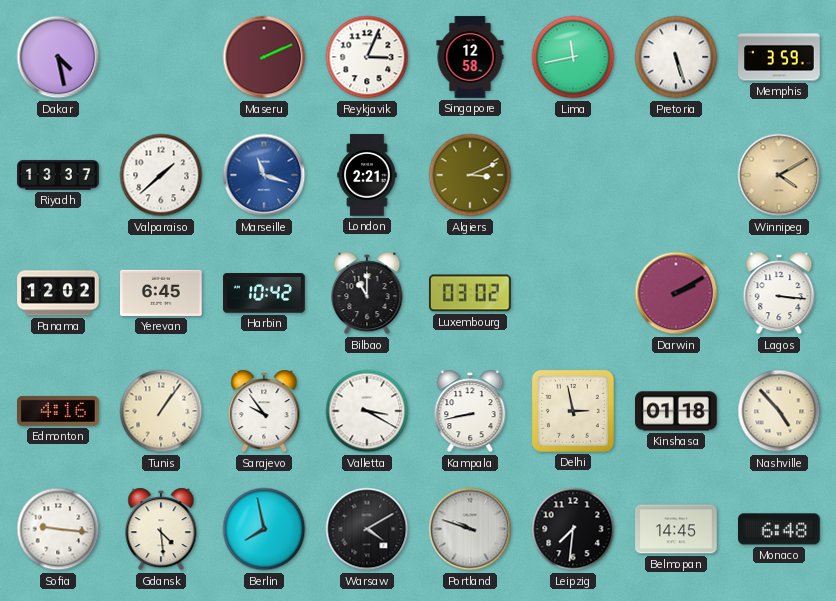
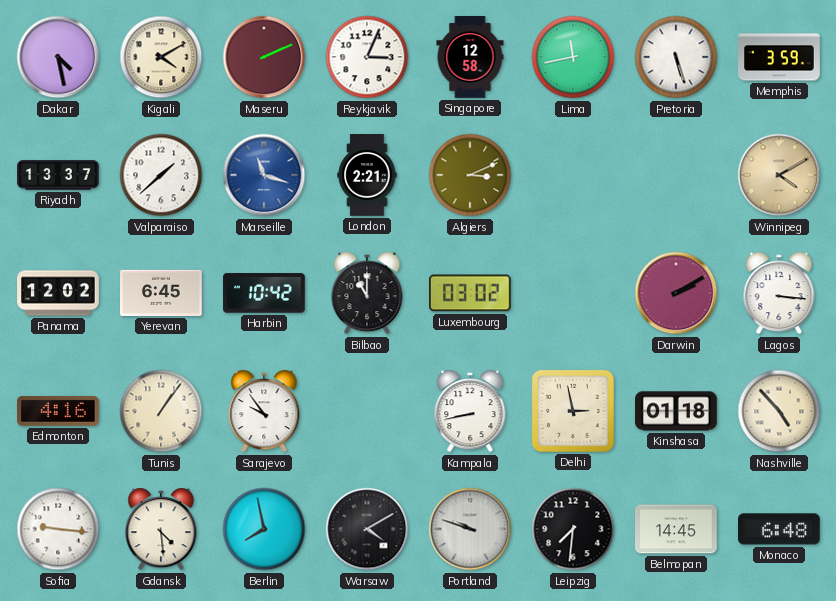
Kigali: none -> 4:10 (161, 57)
Valletta: 3:20 -> none (367, 411)
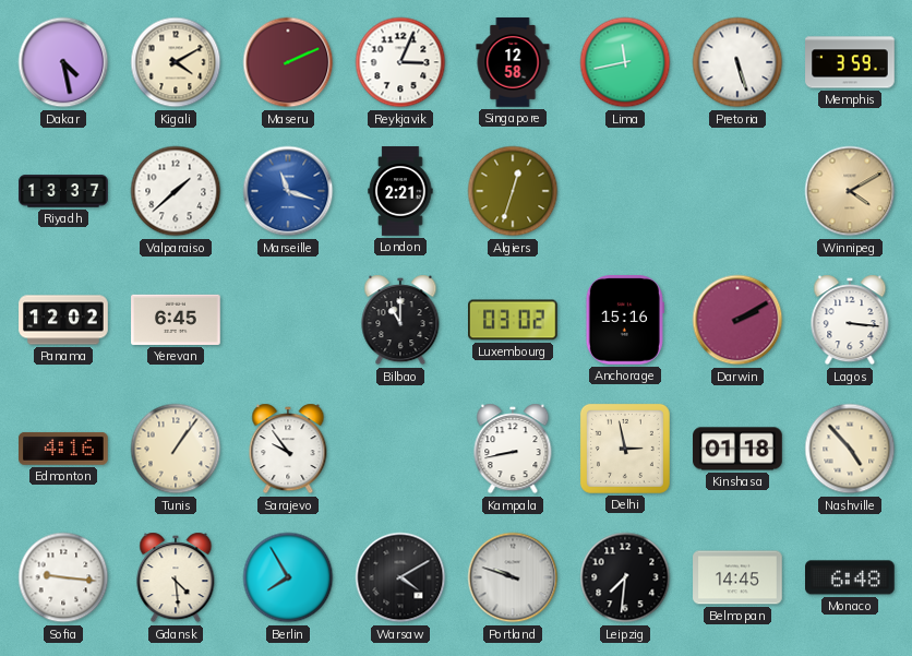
Algiers: 3:11 -> 12:33 (513, 191)
Harbin: 10:42 -> none (264, 293)
Anchorage: none -> 15:16 (625, 320)
Berlin: 7:58 -> 7:55 (288, 577)
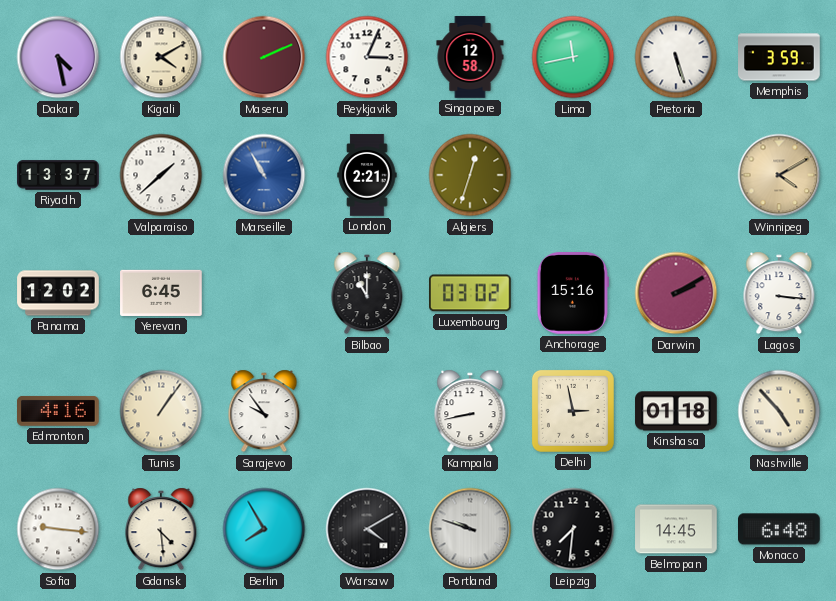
Marseille: 11:18 -> 10:55 (264, 175)
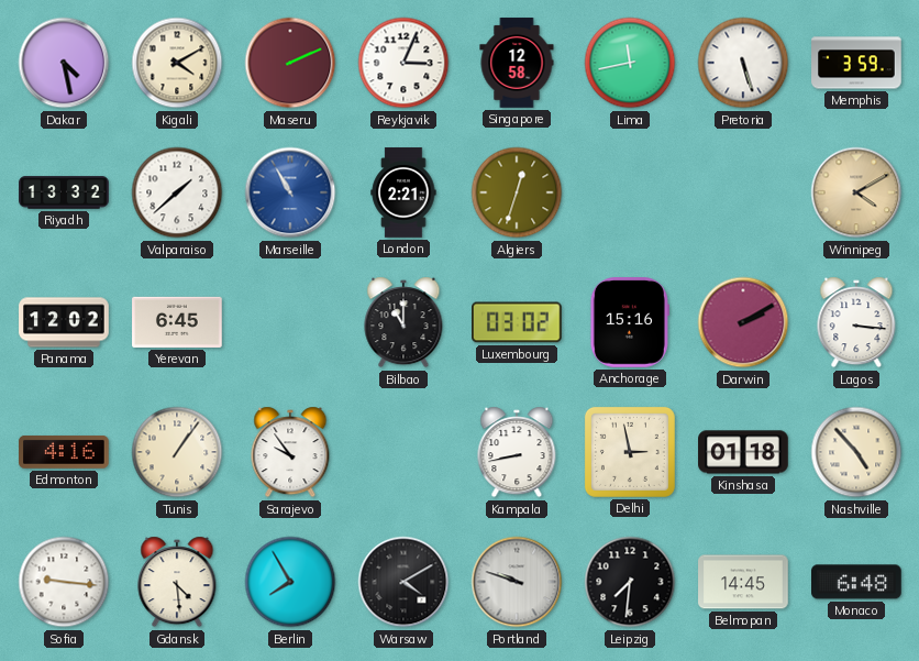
Riyadh: 13:37 -> 13:32 (64, 192)
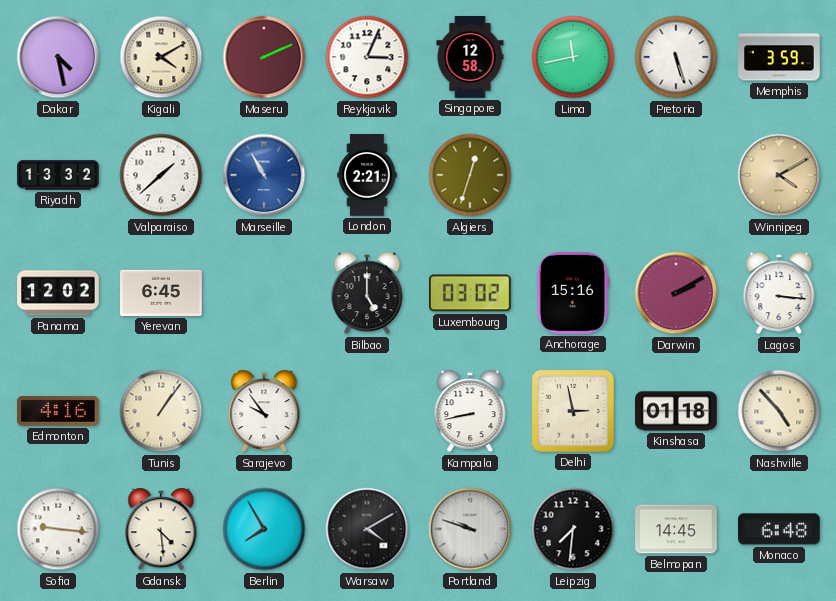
Bilbao: 11:00 -> 5:00 (367, 293)
